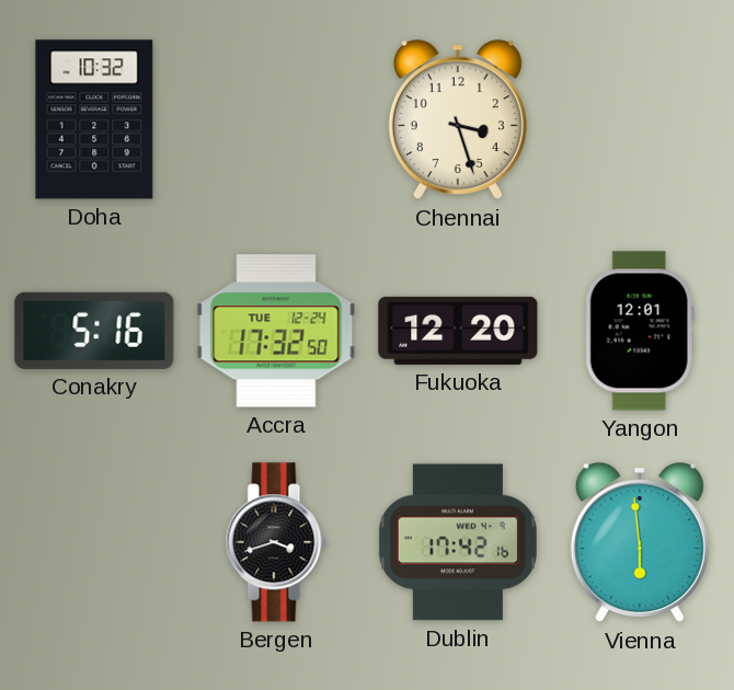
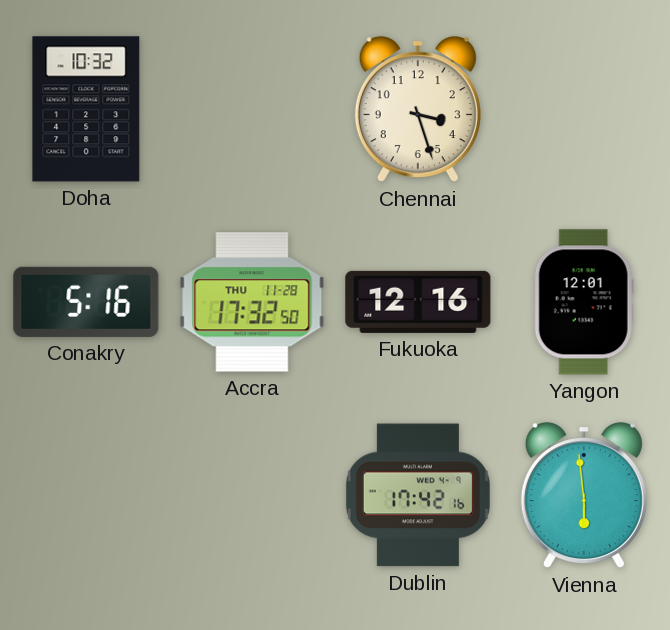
Accra date: TUE 12-24 -> THU 11-28 (252, 302)
Fukuoka: 12:20 -> 12:16 (418, 302)
Bergen: 3:42 -> none (276, 542)
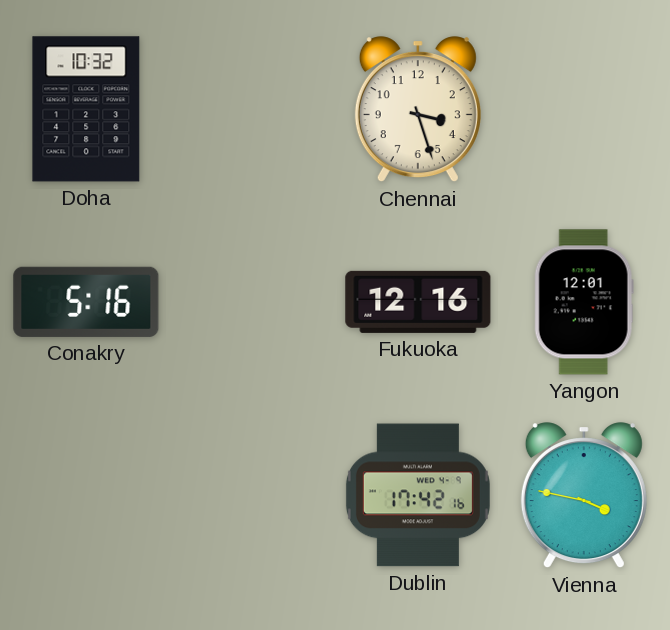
Accra: 17:32 -> none (252, 302)
Vienna: 5:59 -> 3:47 (584, 496)
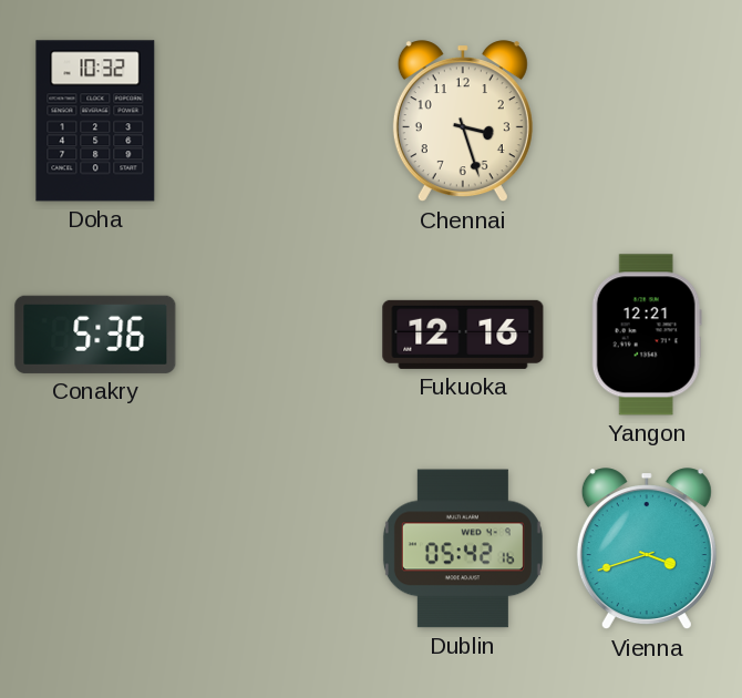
Conakry: 5:16 -> 5:36 (95, 335)
Yangon: 12:01 -> 12:21 (647, 335)
Dublin: 17:42 -> 05:42 (463, 548)
Vienna: 3:47 -> 3:42 (647, 550)
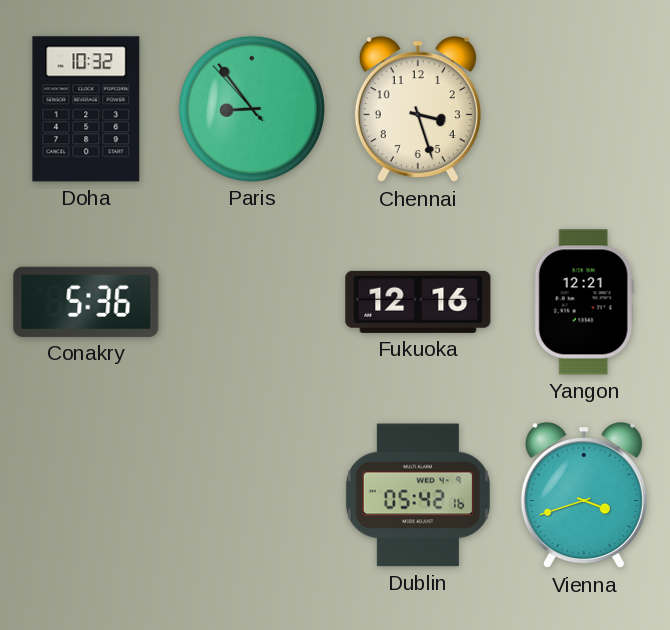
Paris: none -> 8:53 (252, 109)
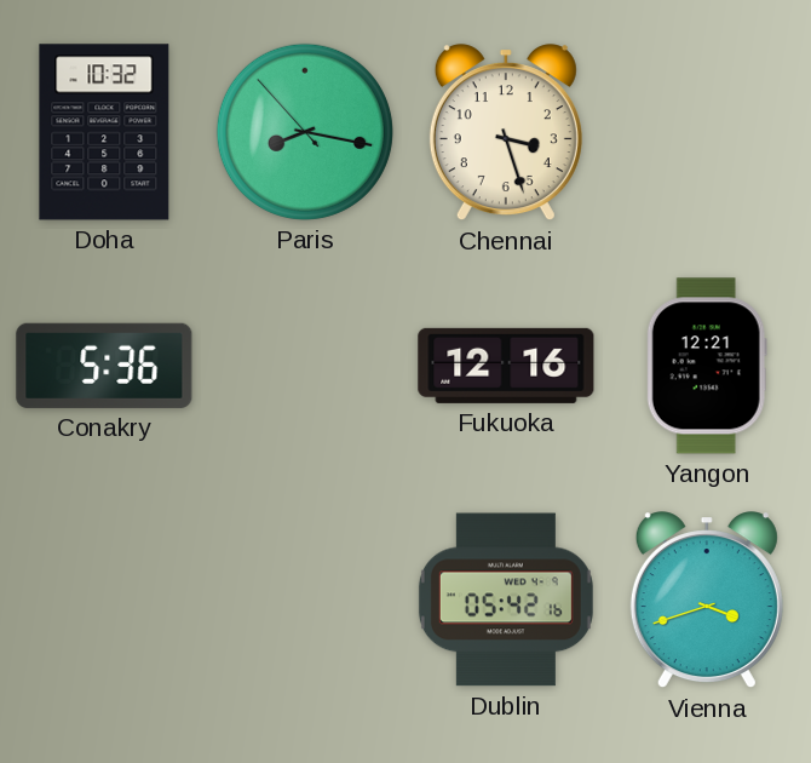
Paris: 8:53 -> 8:16 (305, 132)
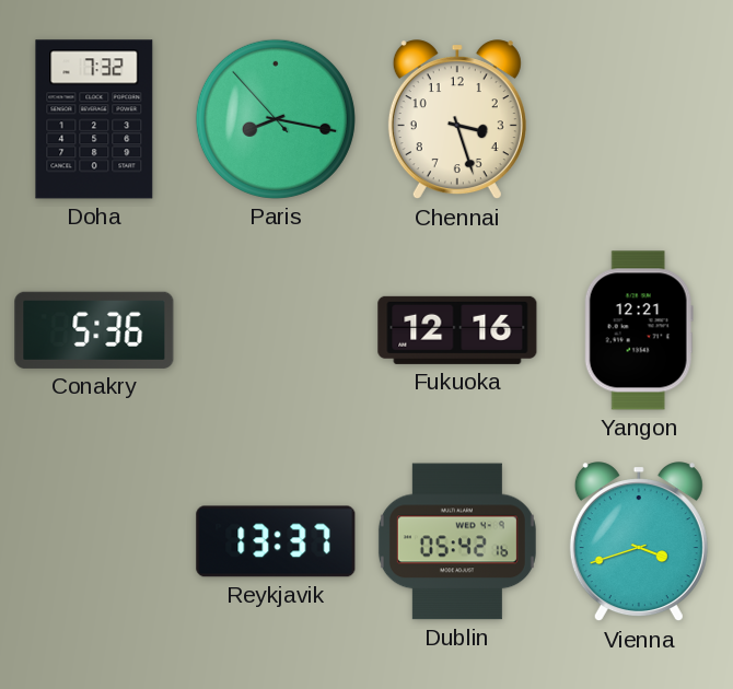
Doha: 10:32 -> 7:32 (94, 119)
Reykjavik: none -> 13:37 (276, 541)
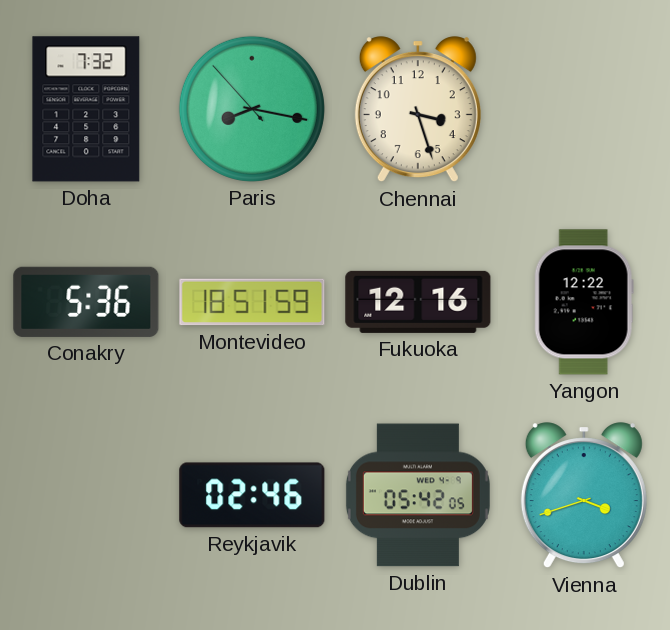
Montevideo: none -> 18:51 (252, 302)
Yangon: 12:21 -> 12:22 (584, 302)
Reykjavik: 13:37 -> 02:46 (252, 495)
Dublin: 05:42:16 -> 05:42:05 (418, 495)
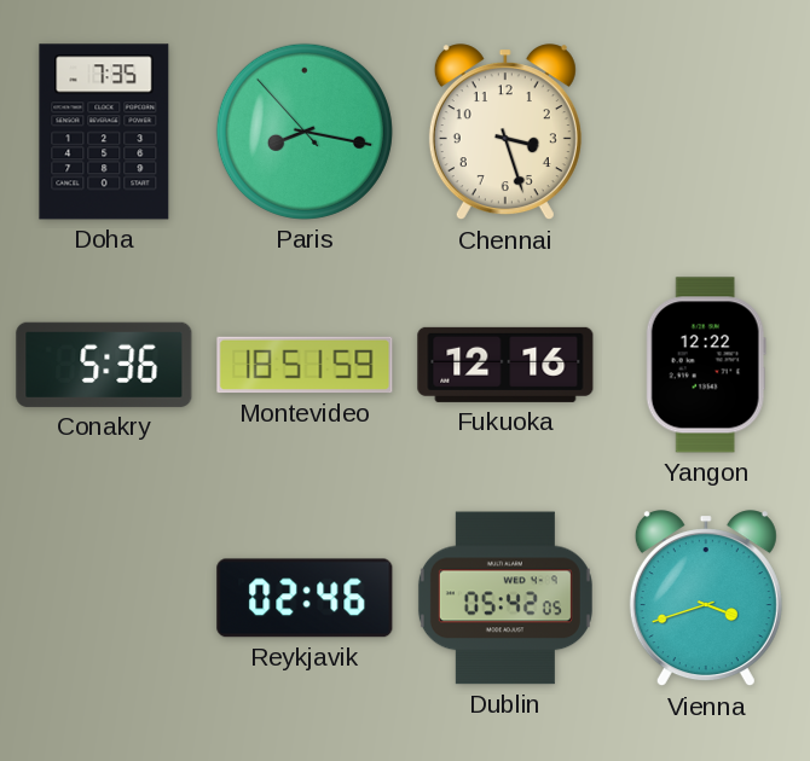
Doha: 7:32 -> 7:35 (104, 132)
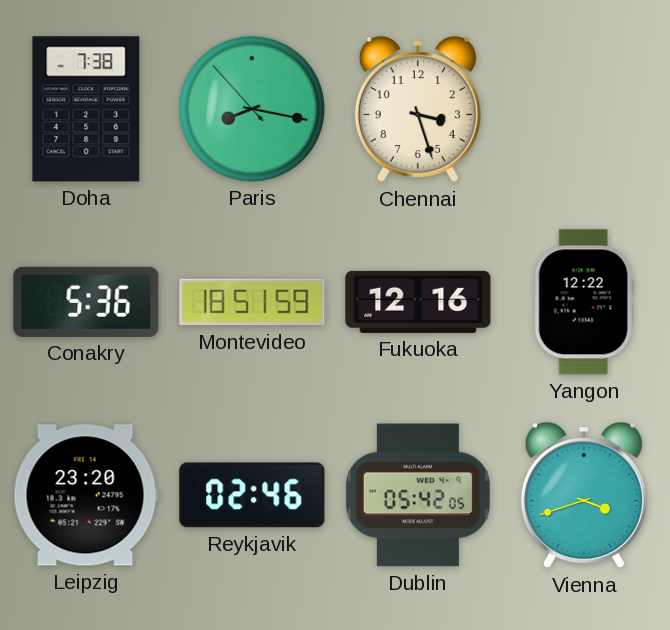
Doha: 7:35 -> 7:38 (86, 109)
Leipzig: none -> 23:20 (86, 495)
